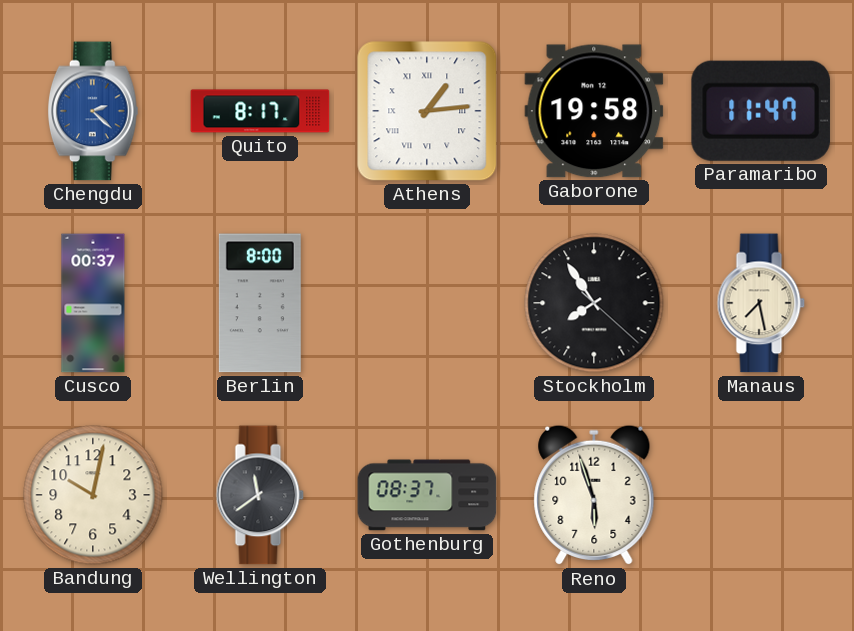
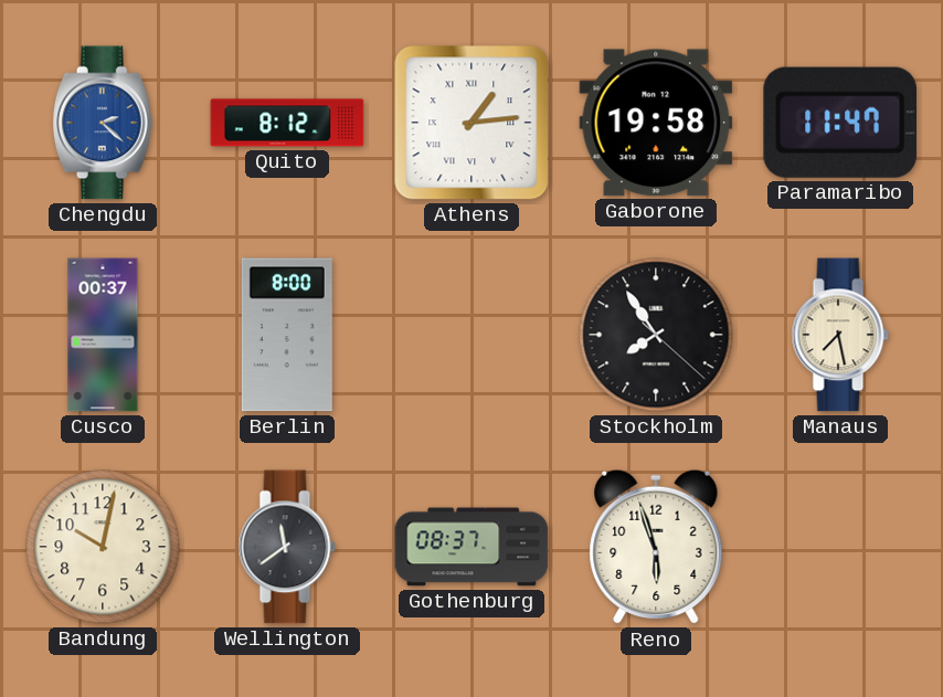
Quito: 8:17 -> 8:12 (287, 123)
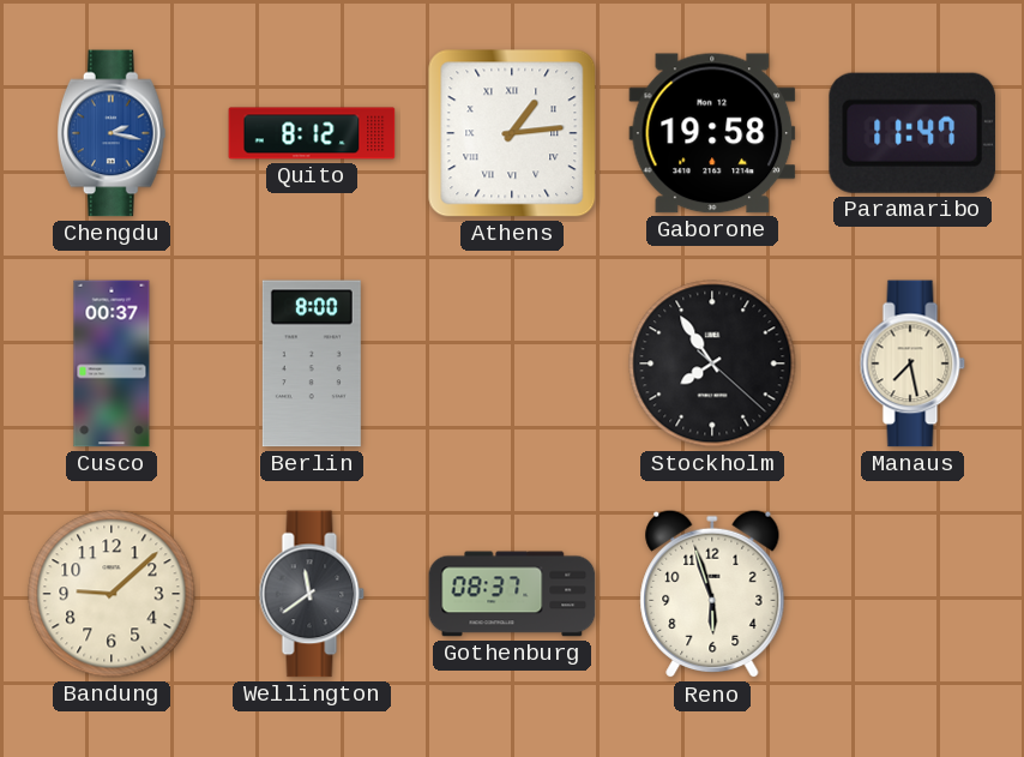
Chengdu: 2:22 -> 2:17 (112, 133)
Bandung: 10:02 -> 9:08 (112, 594)
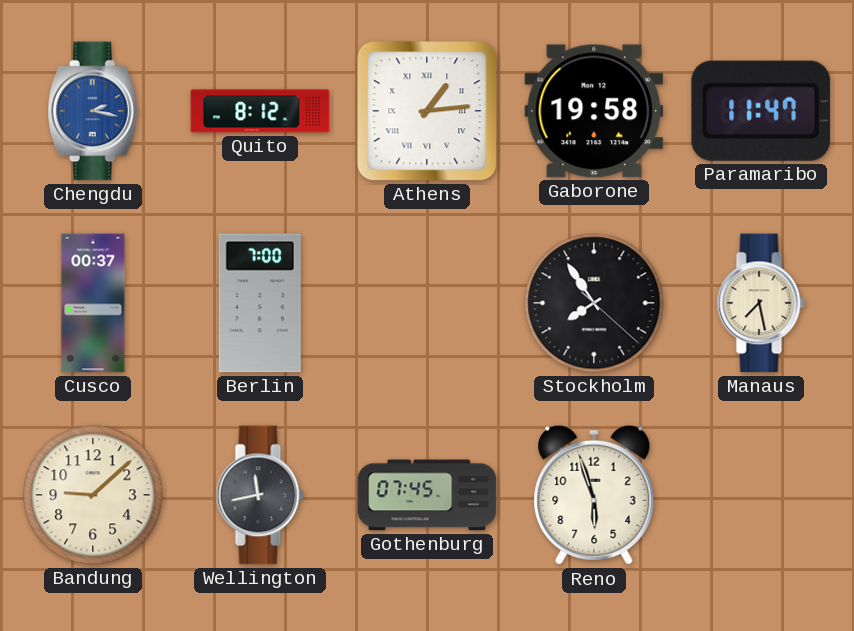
Berlin: 8:00 -> 7:00 (260, 303)
Wellington: 11:39 -> 11:43 (260, 495)
Gothenburg: 08:37 -> 07:45 (427, 495)
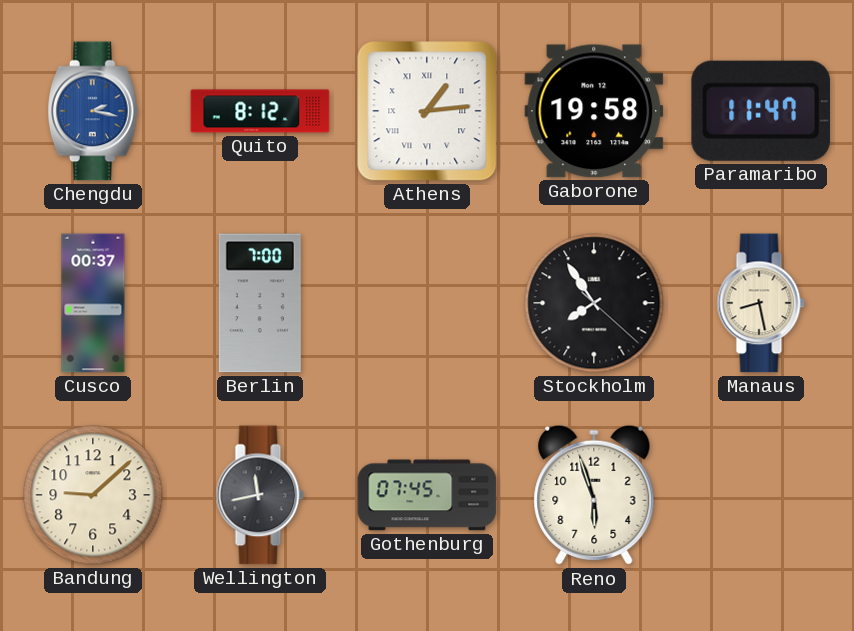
Manaus: 7:28 -> 8:28 (761, 303)
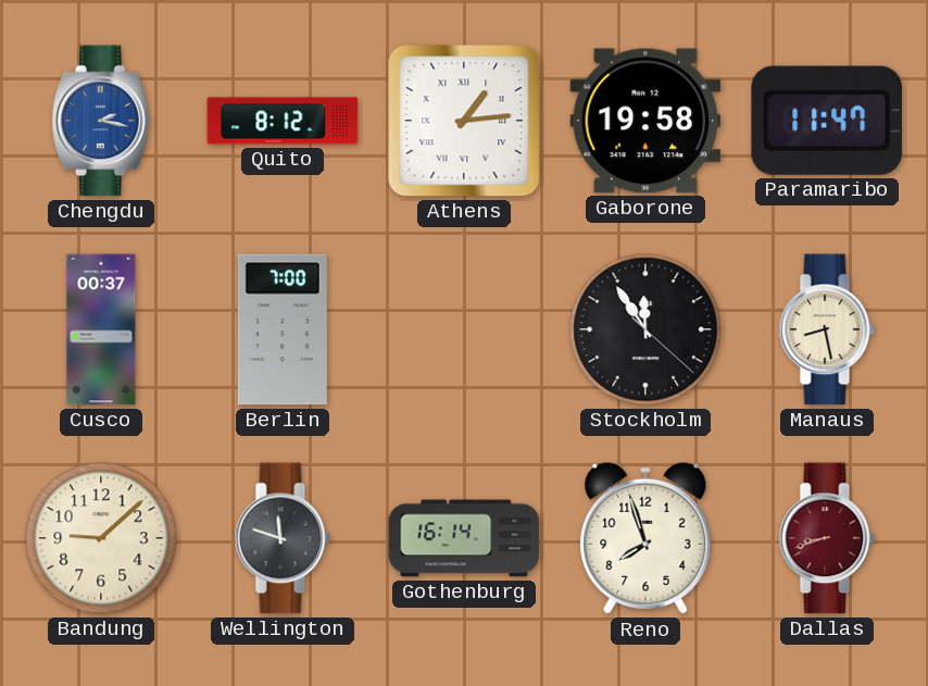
Stockholm: 7:54 -> 11:54 (645, 329)
Wellington: 11:43 -> 11:48 (283, 538)
Gothenburg: 07:45 -> 16:14 (464, 538)
Reno: 5:57 -> 7:57 (645, 538)
Dallas: none -> 8:42 (827, 538)
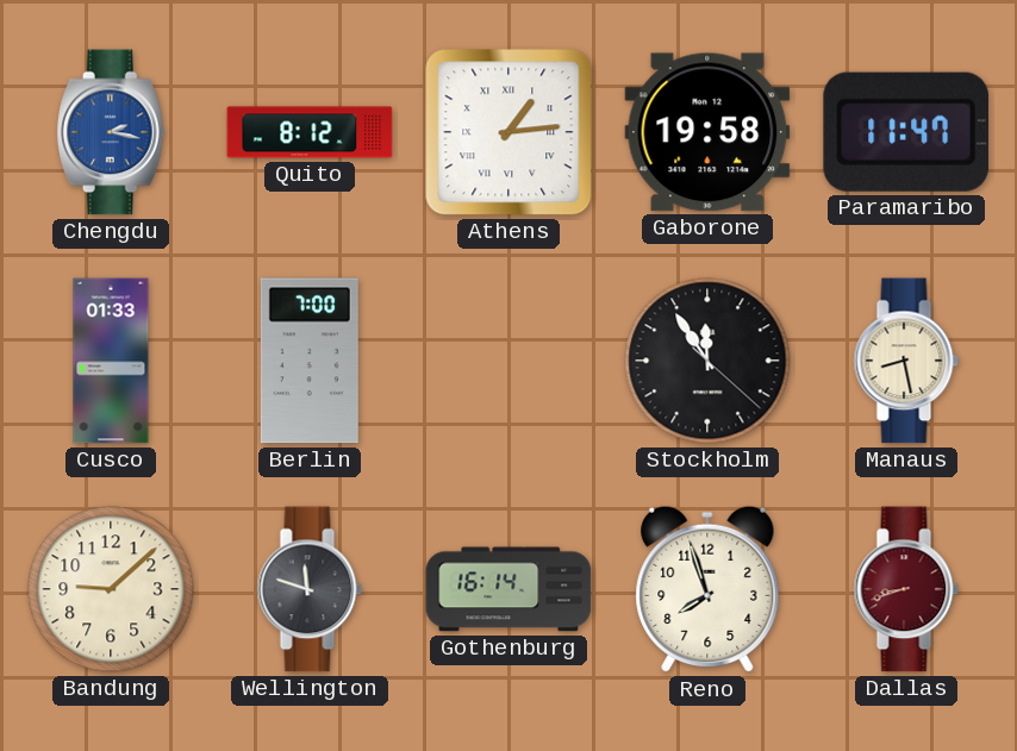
Cusco: 00:37 -> 01:33 (111, 361)
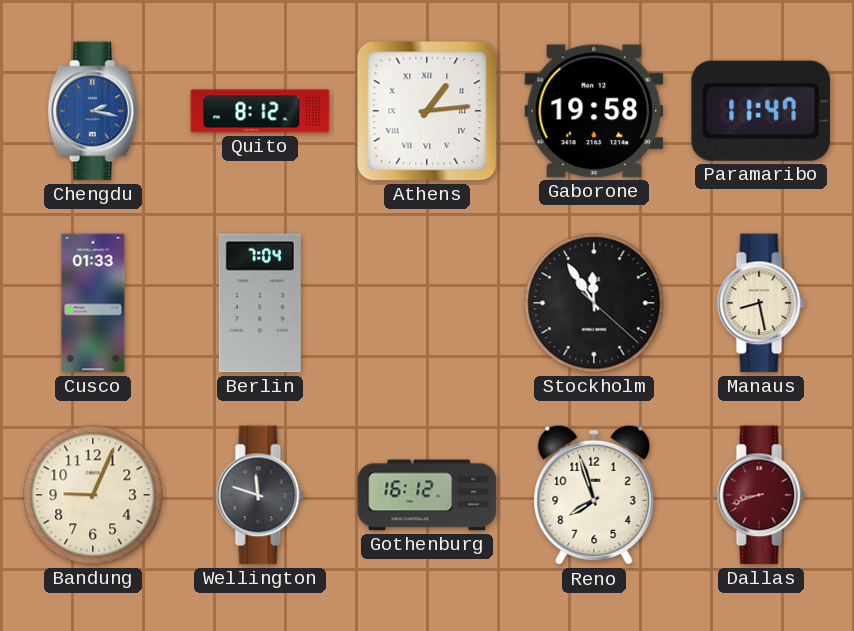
Berlin: 7:00 -> 7:04 (260, 303)
Bandung: 9:08 -> 9:04 (93, 495)
Gothenburg: 16:14 -> 16:12 (427, 495)
